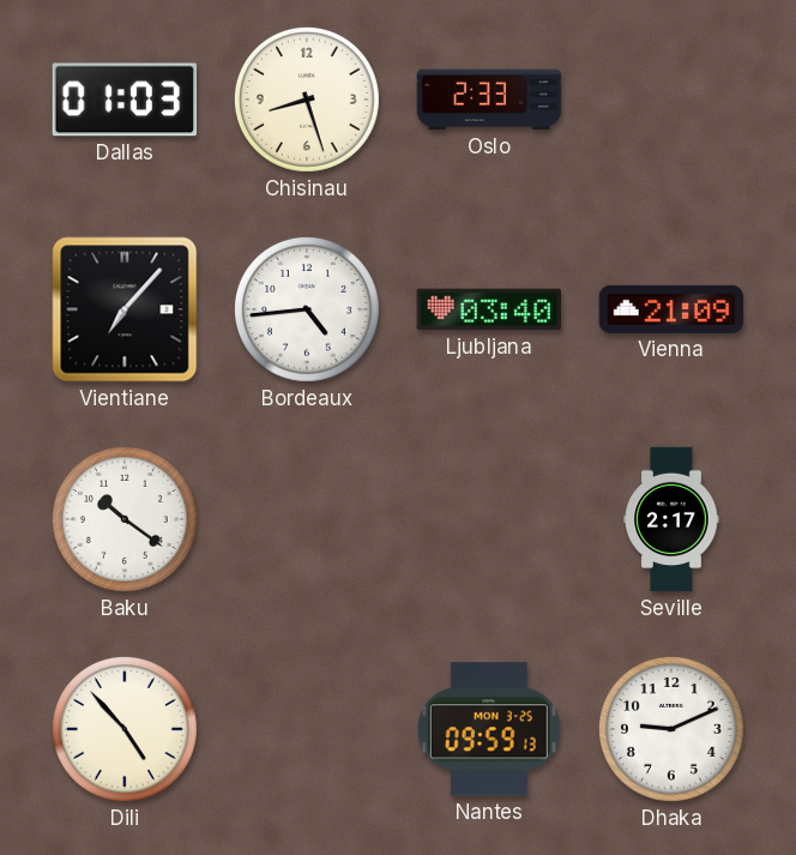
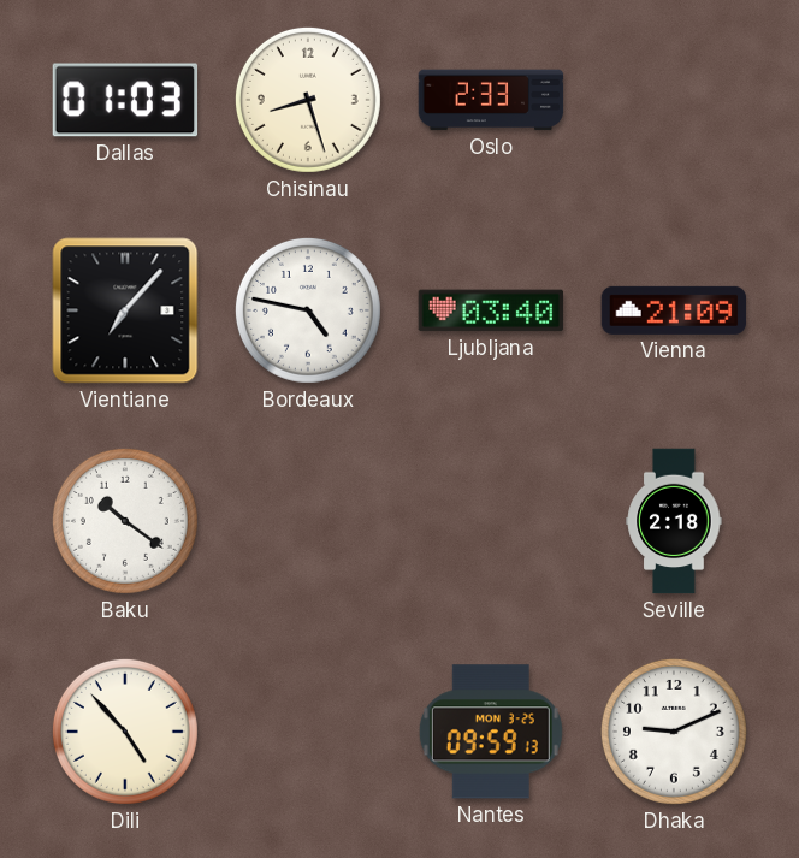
Bordeaux: 4:44 -> 4:47 (308, 310)
Seville: 2:17 -> 2:18 (674, 521)
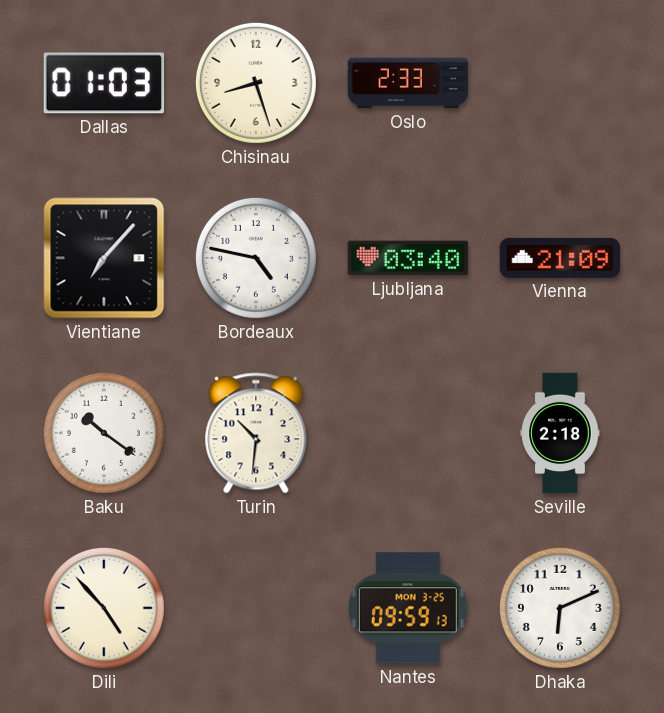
Turin: none -> 10:31 (256, 433)
Dhaka: 9:11 -> 6:11 (560, 608)
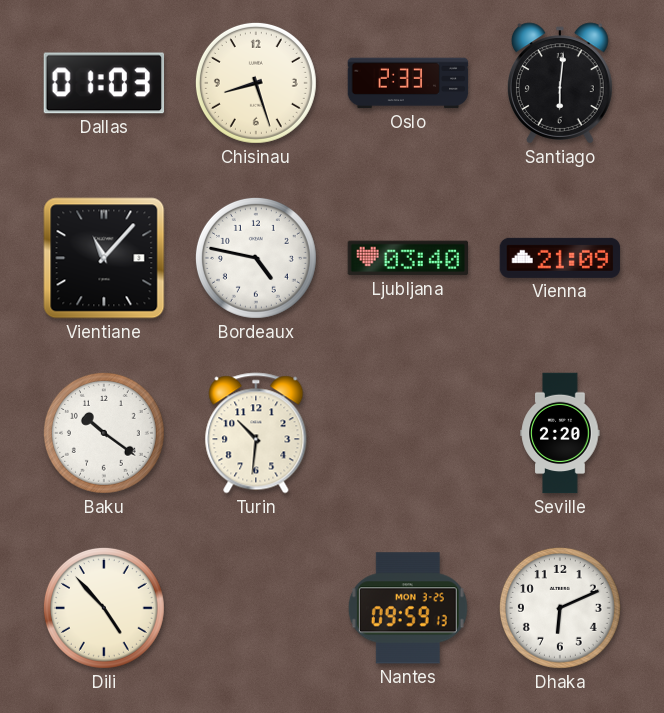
Santiago: none -> 6:01 (561, 83)
Vientiane: 7:07 -> 11:07 (104, 258)
Seville: 2:18 -> 2:20 (560, 433)
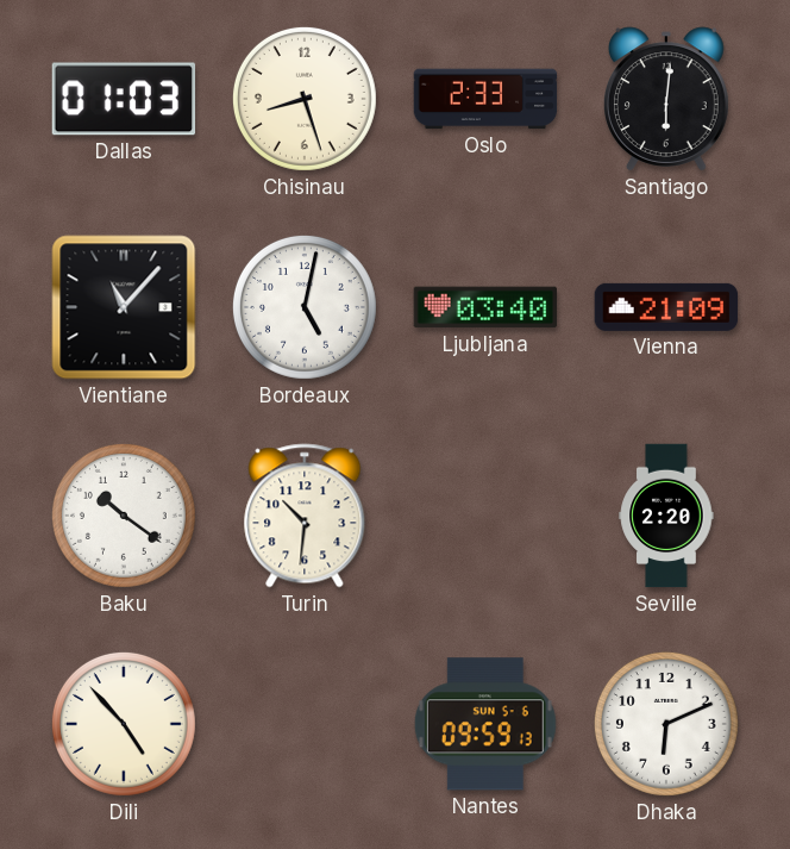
Bordeaux: 4:47 -> 5:02 (305, 307)
Nantes date: MON 3-25 -> SUN 5-6 (485, 724)
